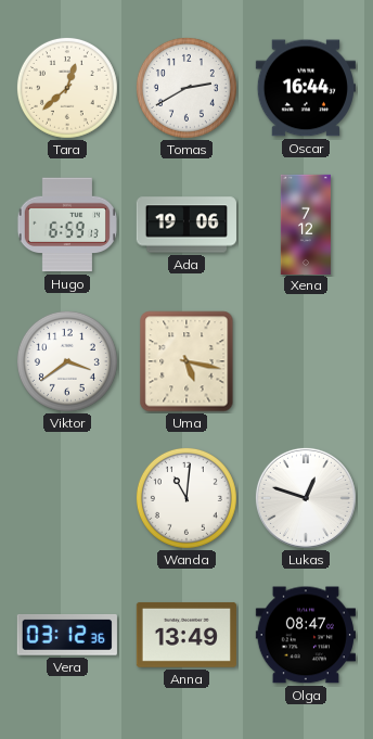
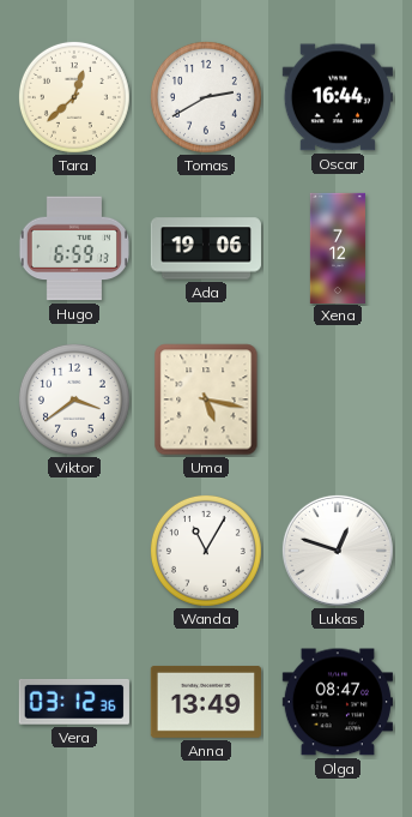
Wanda: 11:01 -> 11:05 (206, 551)
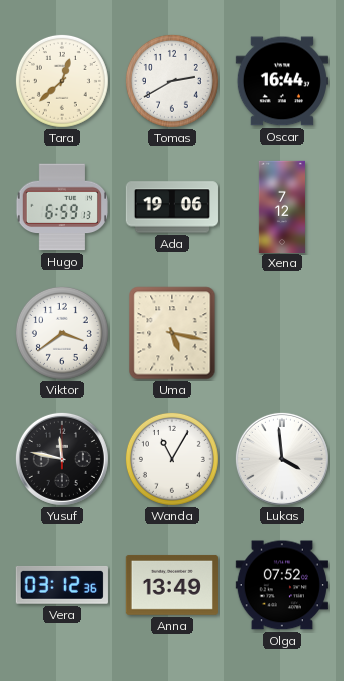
Yusuf: none -> 11:47 (62, 459)
Lukas: 12:48 -> 3:59 (282, 459)
Olga: 08:47 -> 07:52 (282, 585)
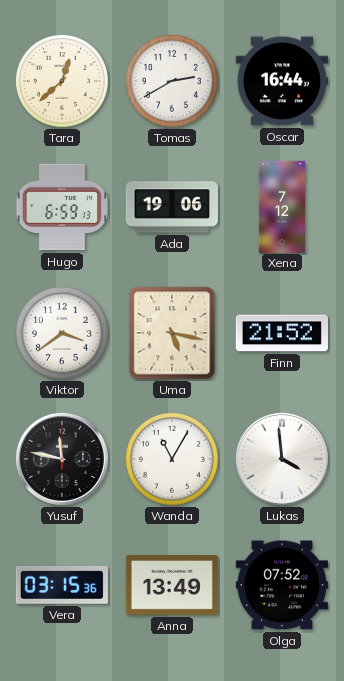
Finn: none -> 21:52 (282, 333)
Vera: 03:12 -> 03:15 (62, 585)
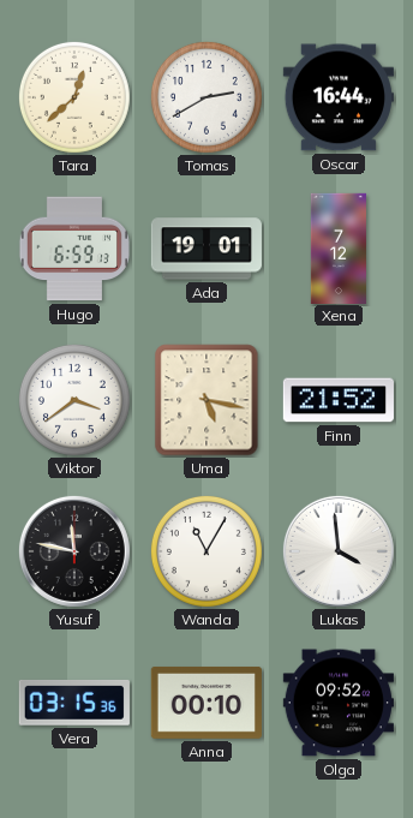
Ada: 19:06 -> 19:01 (206, 249)
Anna: 13:49 -> 00:10 (206, 703)
Olga: 07:52 -> 09:52 (339, 703)
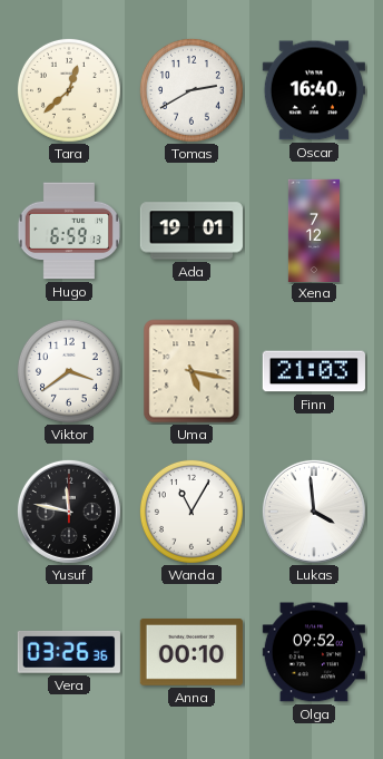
Oscar: 16:44 -> 16:40 (314, 90)
Finn: 21:52 -> 21:03 (314, 371)
Vera: 03:15 -> 03:26 (69, 652)
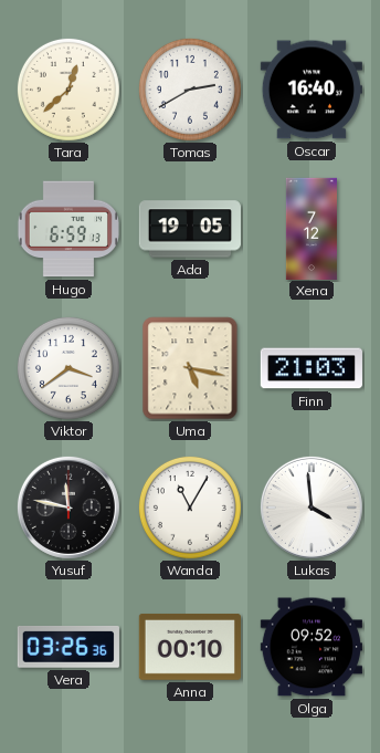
Ada: 19:01 -> 19:05 (190, 229)
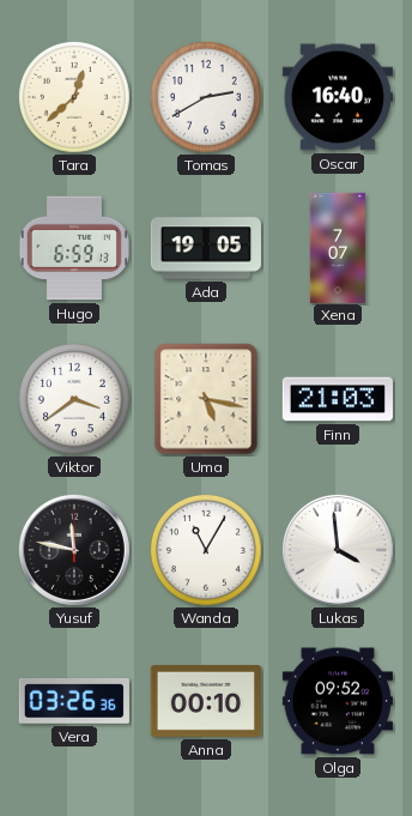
Xena: 7:12 -> 7:07 (338, 247)
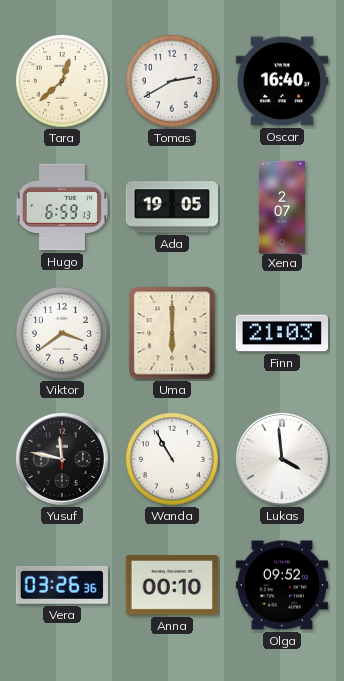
Xena: 7:07 -> 2:07 (282, 206)
Uma: 5:17 -> 6:00 (172, 333)
Wanda: 11:05 -> 10:55 (172, 459)
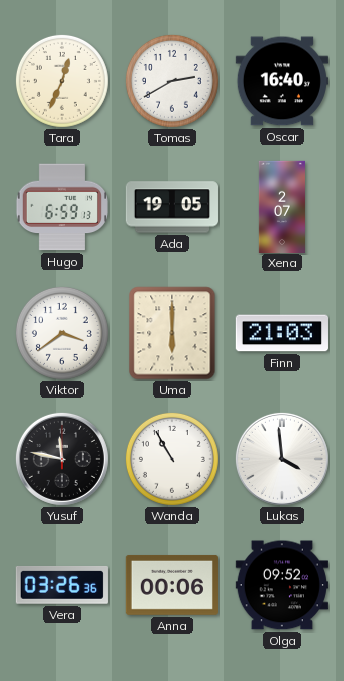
Tara: 12:38 -> 12:34 (62, 81)
Anna: 00:10 -> 00:06 (172, 585)
